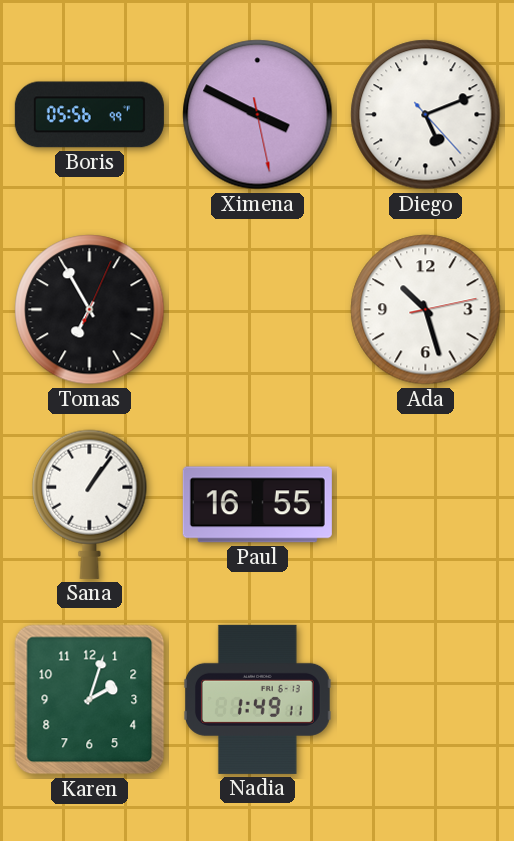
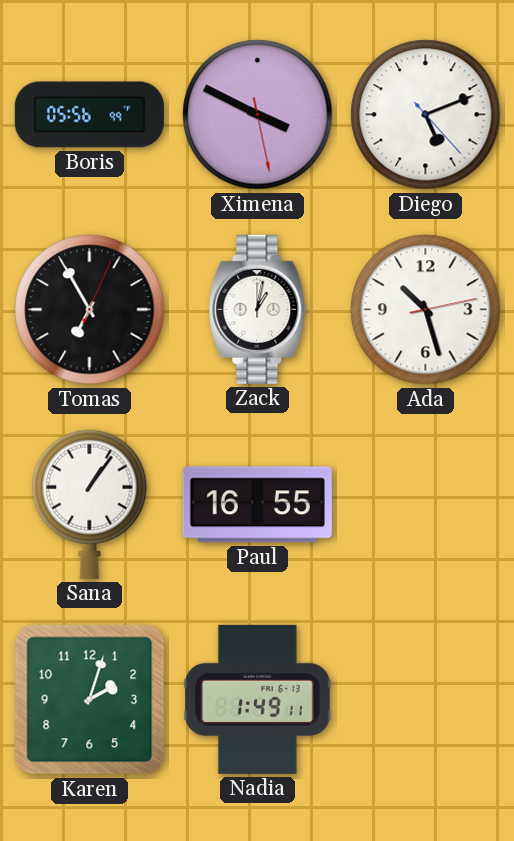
Zack: none -> 1:02 (258, 309)
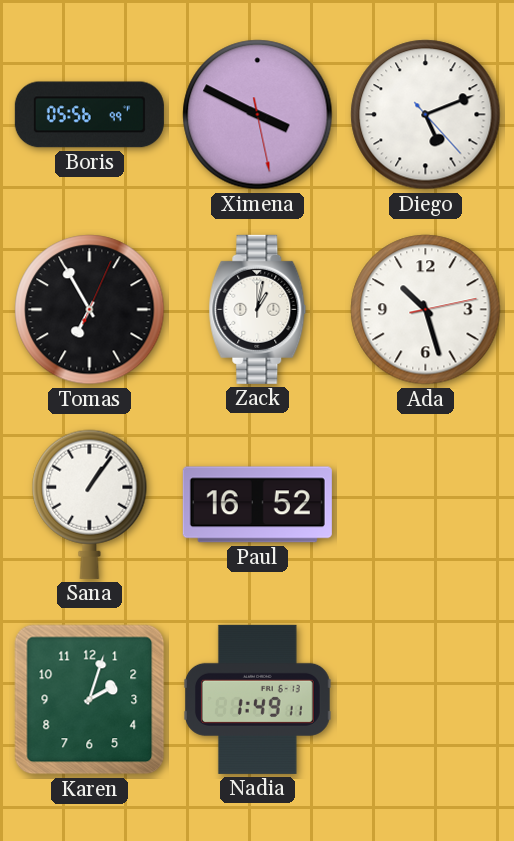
Paul: 16:55 -> 16:52 (257, 505)
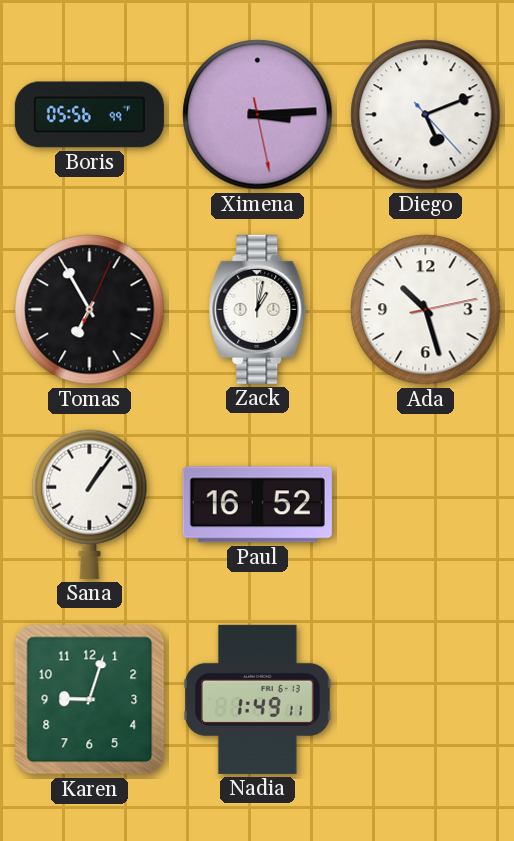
Ximena: 3:49 -> 3:14 (258, 115)
Karen: 2:03 -> 9:03 (90, 700)
